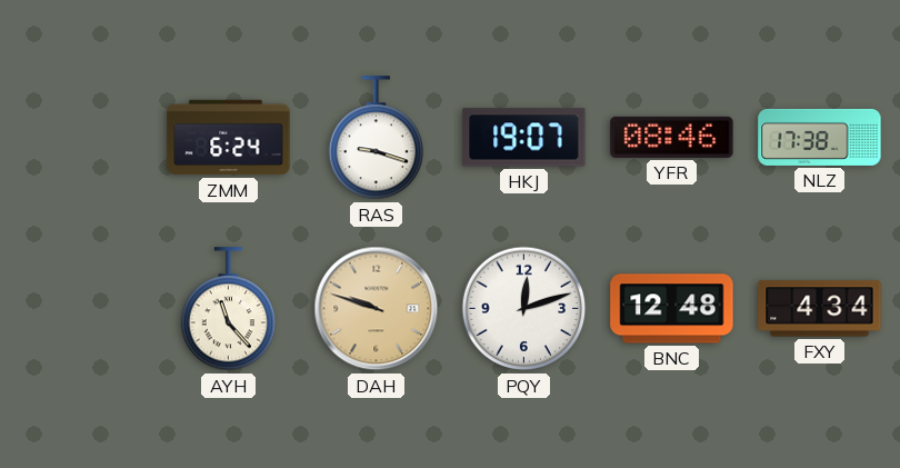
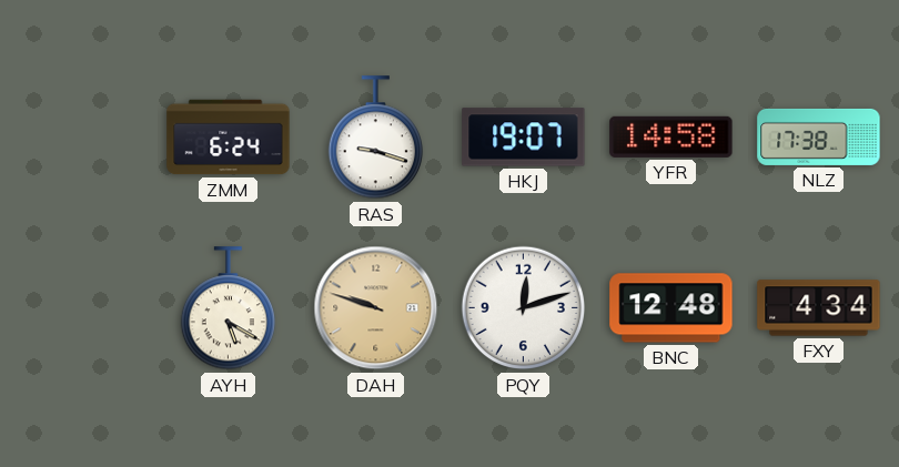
YFR: 08:46 -> 14:58 (671, 136)
AYH: 11:23 -> 5:20 (228, 308)
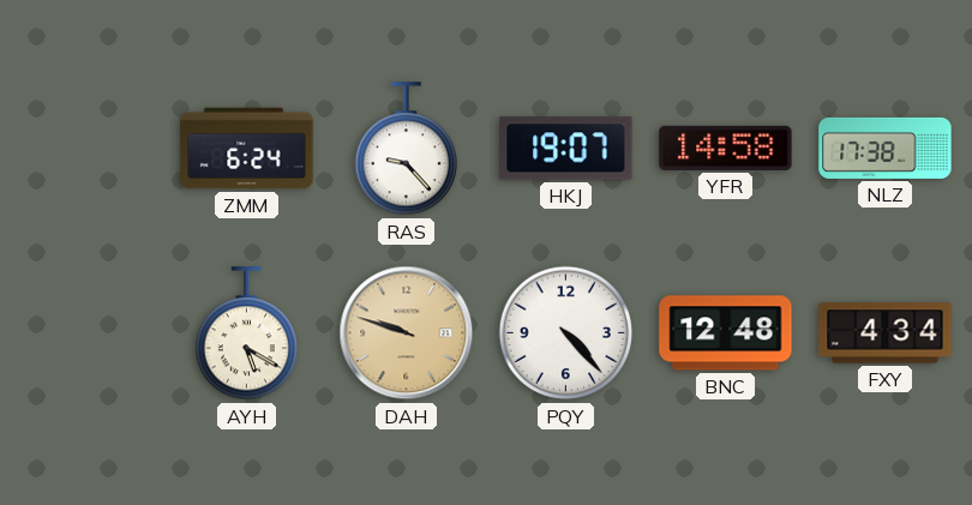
RAS: 9:18 -> 9:23 (406, 149)
PQY: 12:12 -> 4:23 (566, 333)
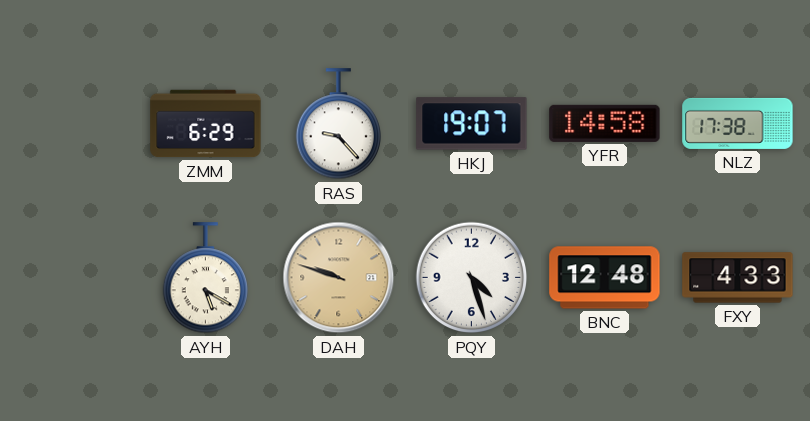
ZMM: 6:24 -> 6:29 (206, 124)
PQY: 4:23 -> 4:27 (472, 278)
FXY: 4:34 -> 4:33 (738, 278)
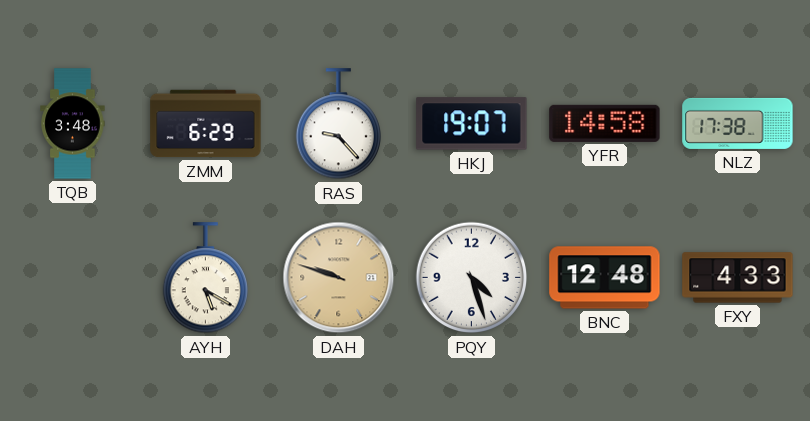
TQB: none -> 3:48 (73, 124)
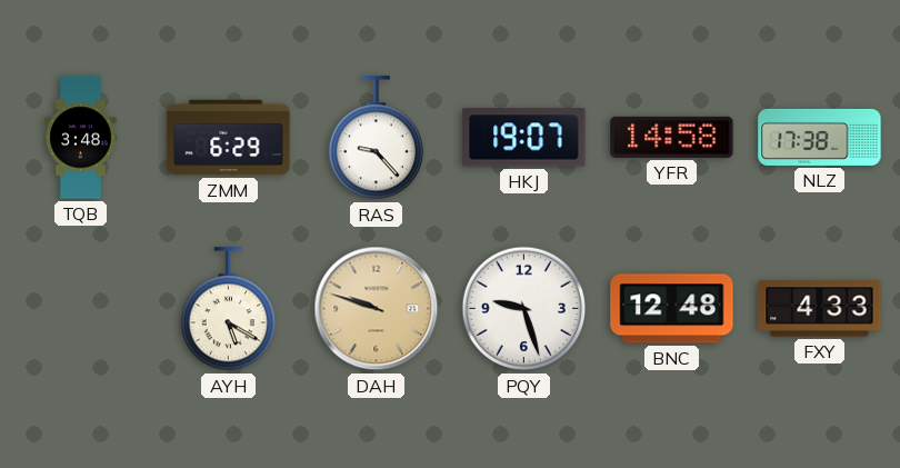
PQY: 4:27 -> 9:27 (524, 309)
